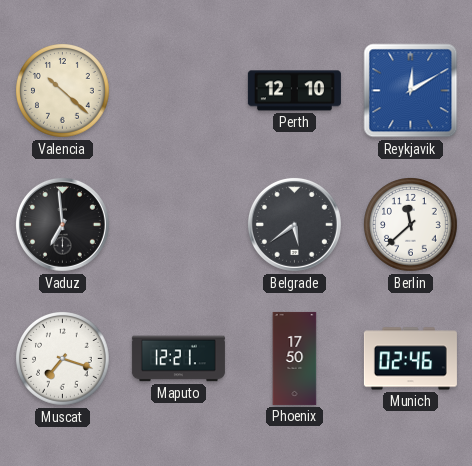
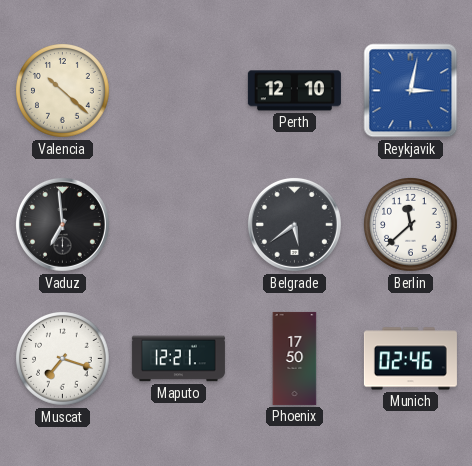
Reykjavik: 12:10 -> 3:02 (411, 91)
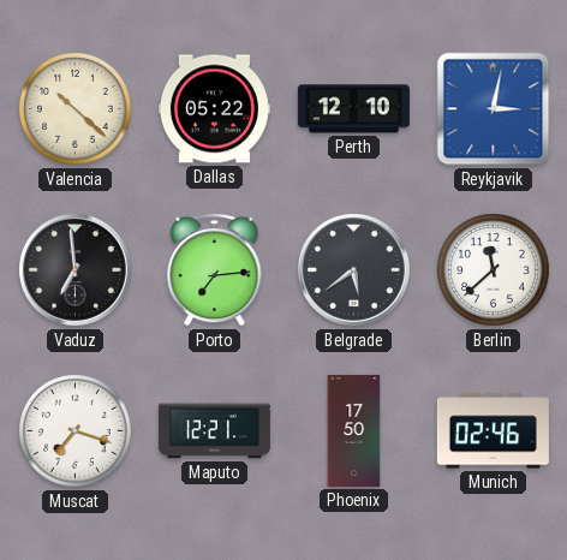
Dallas: none -> 05:22 (214, 109)
Porto: none -> 7:14 (215, 269)
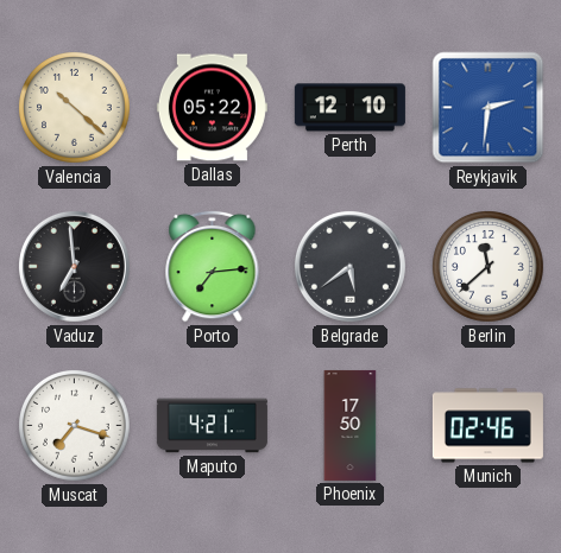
Reykjavik: 3:02 -> 2:31 (488, 108)
Maputo: 12:21 -> 4:21 (212, 426)
